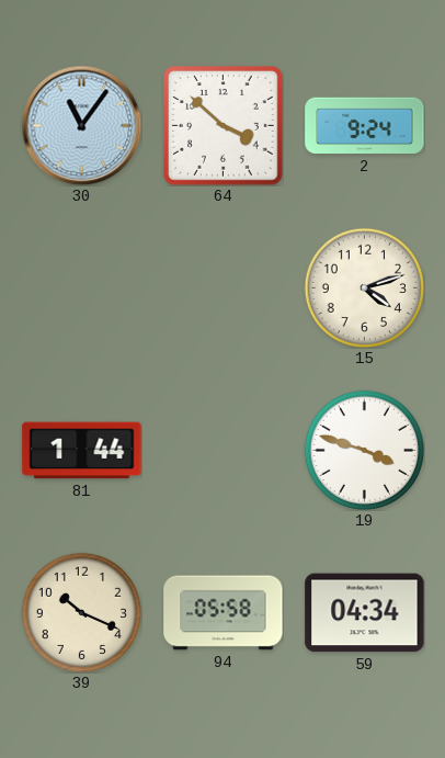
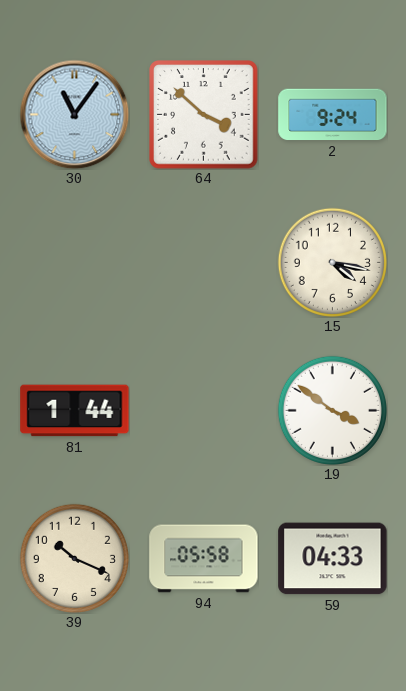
15: 4:12 -> 4:17 (332, 262)
19: 3:48 -> 3:51 (332, 410)
59: 04:34 -> 04:33 (333, 559)
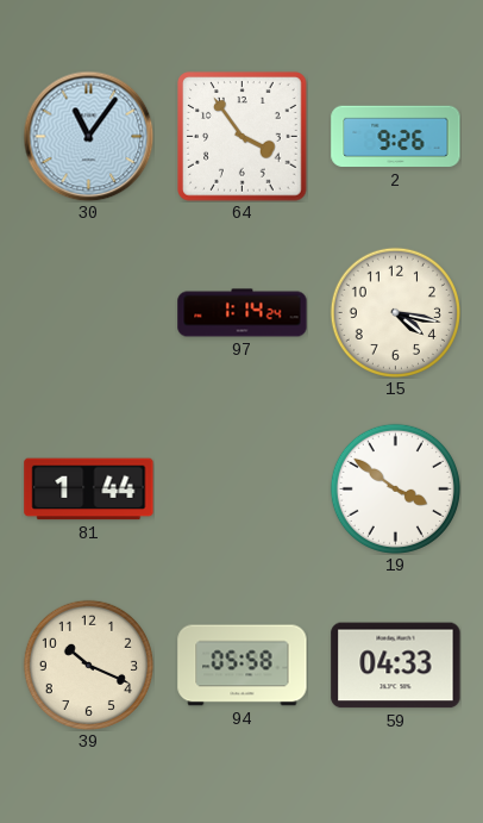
64: 3:52 -> 3:54 (243, 137)
2: 9:24 -> 9:26 (396, 137)
97: none -> 1:14 (243, 313)
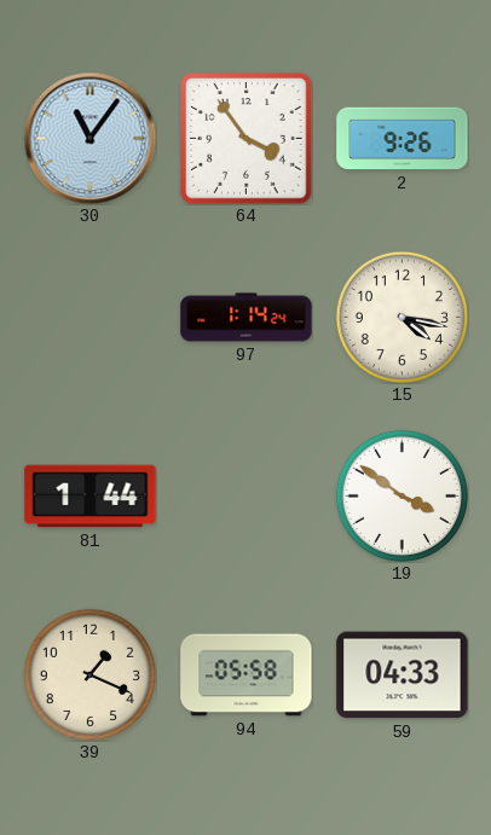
39: 10:19 -> 1:19 (89, 674)
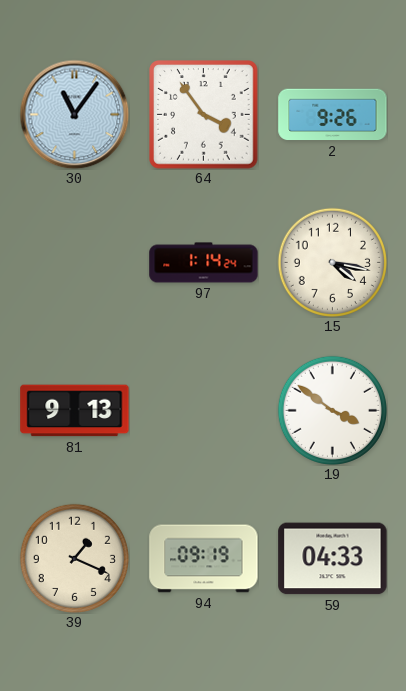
81: 1:44 -> 9:13 (75, 411)
94: 05:58 -> 09:19 (204, 559)
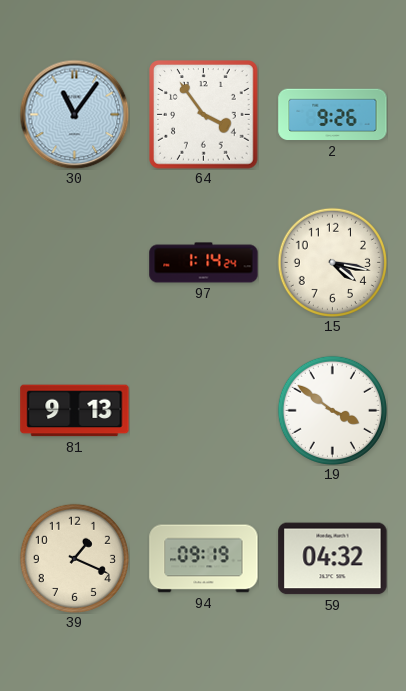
59: 04:33 -> 04:32 (333, 559)
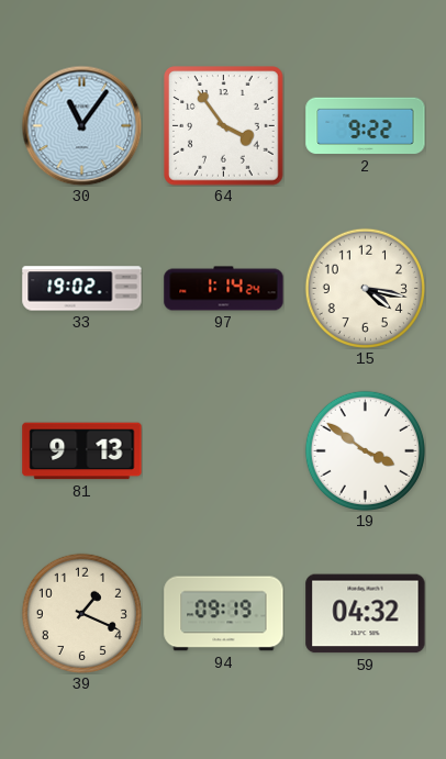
2: 9:26 -> 9:22 (366, 126)
33: none -> 19:02 (82, 289)
